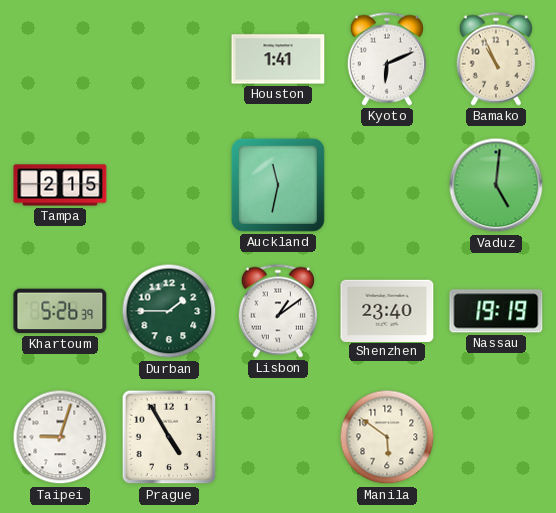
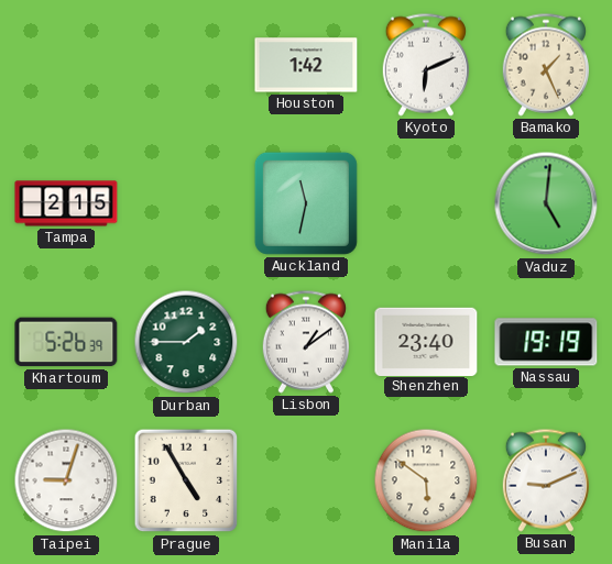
Houston: 1:41 -> 1:42 (306, 65)
Bamako: 10:56 -> 1:26 (546, 65)
Busan: none -> 9:11 (546, 480)
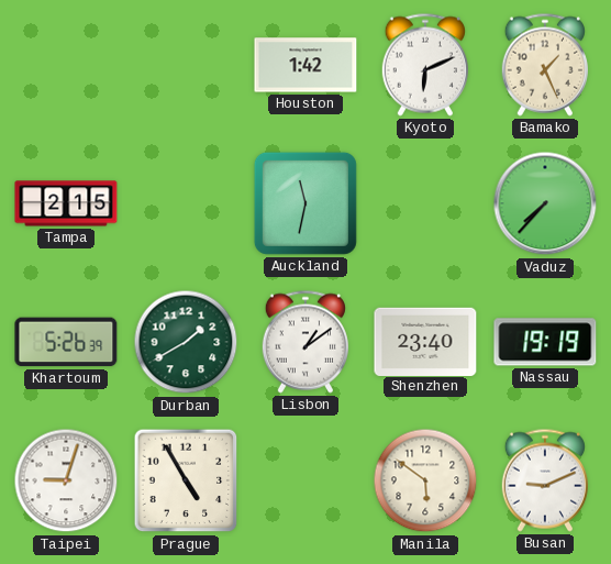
Vaduz: 5:01 -> 7:37 (545, 203)
Durban: 1:45 -> 1:40 (186, 342)
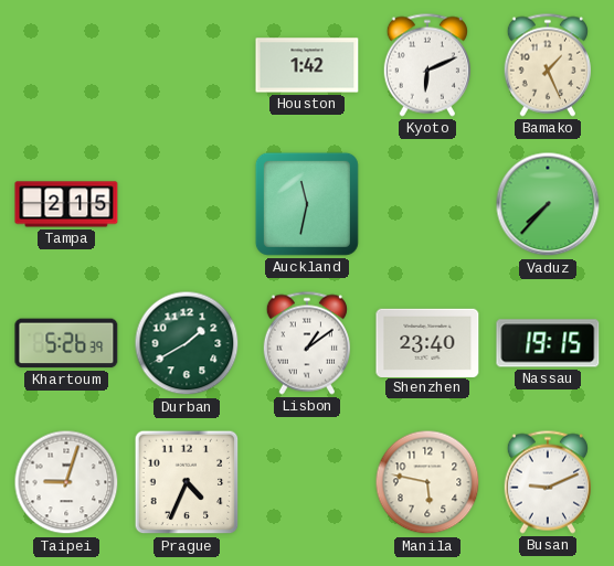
Nassau: 19:19 -> 19:15 (548, 343)
Prague: 4:55 -> 4:34 (187, 482)
Manila: 5:51 -> 5:47 (427, 482)
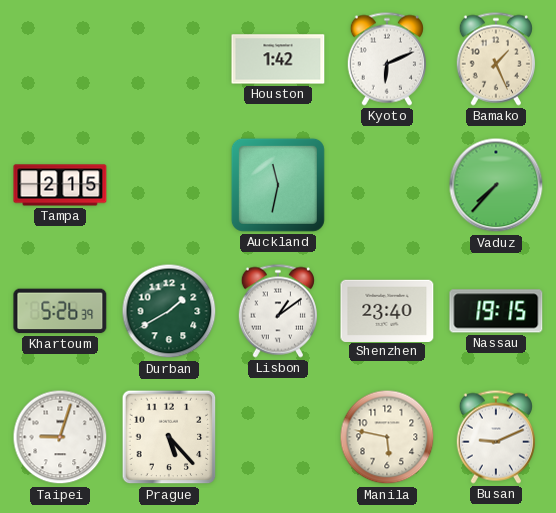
Prague: 4:34 -> 5:23 (169, 437)
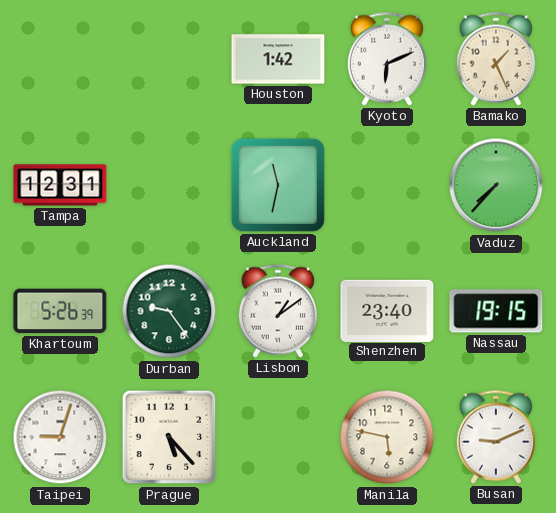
Tampa: 2:15 -> 12:31 (60, 185)
Durban: 1:40 -> 9:24 (169, 311)
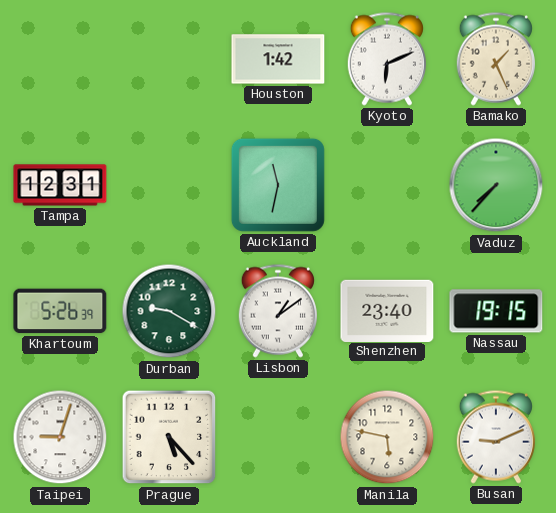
Durban: 9:24 -> 9:20 (169, 311)
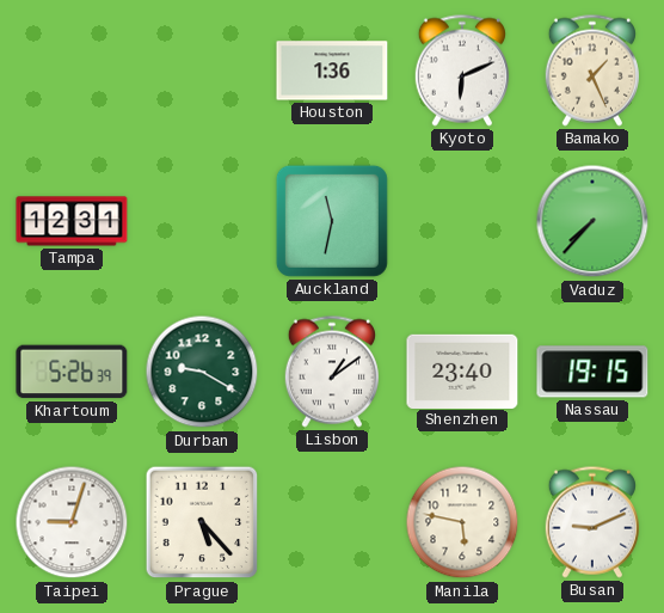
Houston: 1:42 -> 1:36 (332, 71)
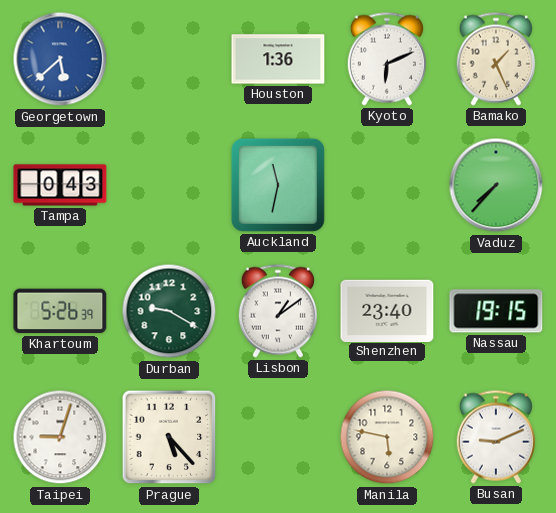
Georgetown: none -> 5:38 (60, 59)
Tampa: 12:31 -> 0:43 (60, 185)
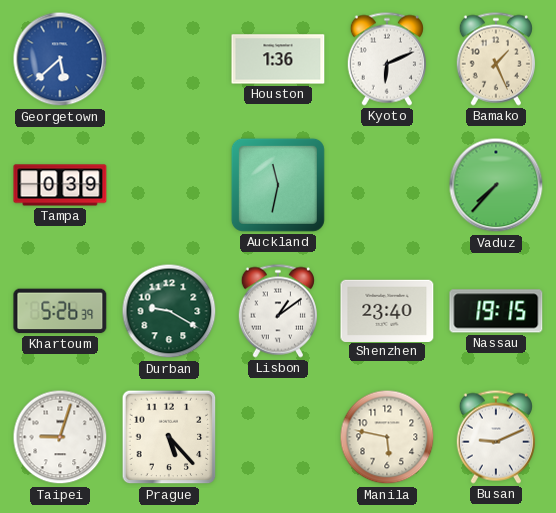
Tampa: 0:43 -> 0:39 (60, 185)
